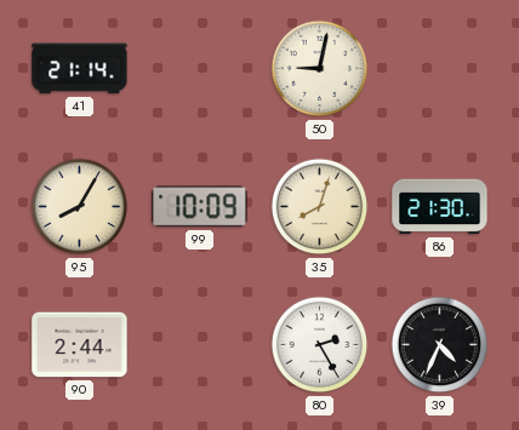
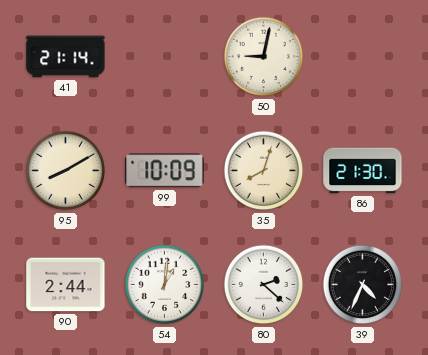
95: 8:05 -> 8:10 (66, 171)
54: none -> 1:01 (165, 285)
80: 2:25 -> 2:22 (264, 285)
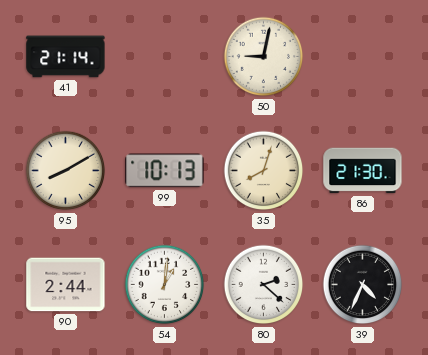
99: 10:09 -> 10:13 (165, 171)
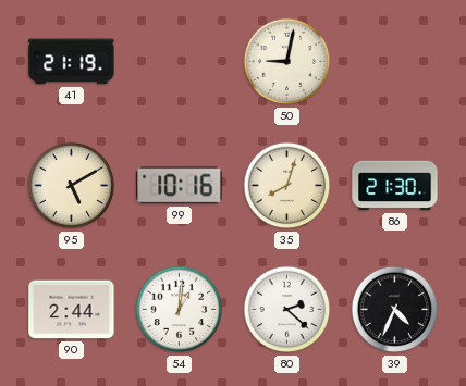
41: 21:14 -> 21:19 (72, 62)
95: 8:10 -> 5:10 (72, 186)
99: 10:13 -> 10:16 (180, 186)
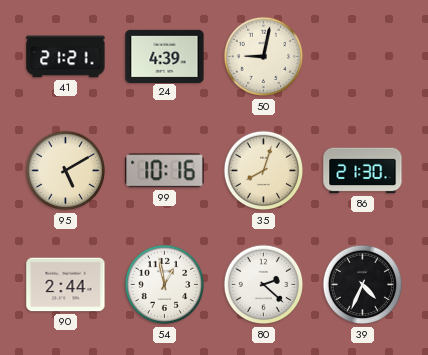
41: 21:19 -> 21:21 (66, 57)
24: none -> 4:39 (165, 56)
54: 1:01 -> 12:58 (165, 285)
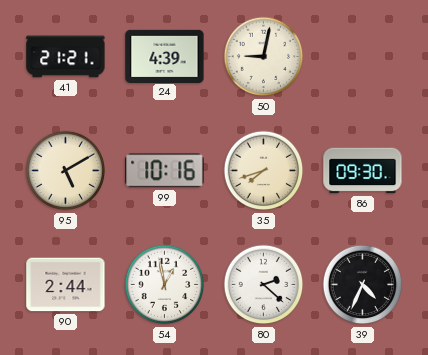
35: 8:03 -> 7:42 (264, 171)
86: 21:30 -> 09:30 (363, 171)
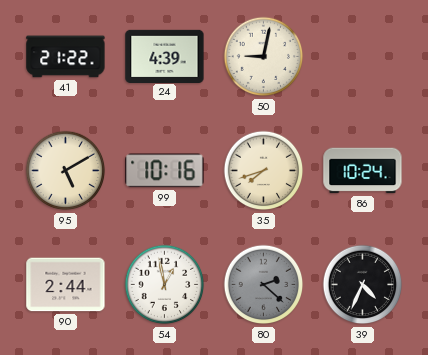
41: 21:21 -> 21:22 (66, 57)
86: 09:30 -> 10:24 (363, 171)
80 dial: white -> grey (264, 285)
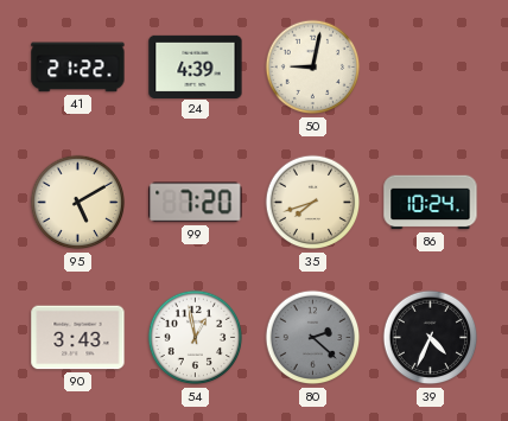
99: 10:16 -> 7:20 (196, 203)
90: 2:44 -> 3:43 (78, 338)
